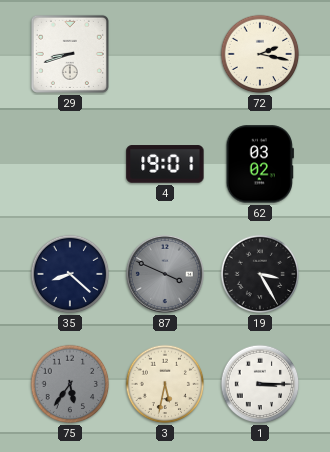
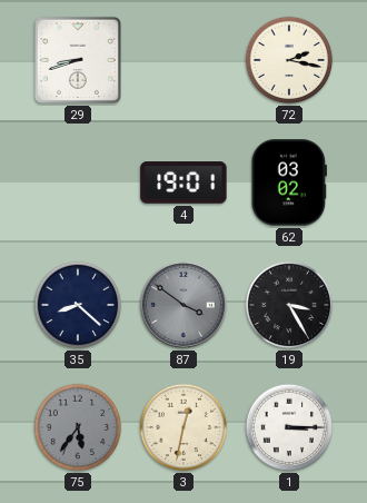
87: 3:49 -> 3:51 (183, 305)
3: 5:32 -> 12:32 (183, 427)
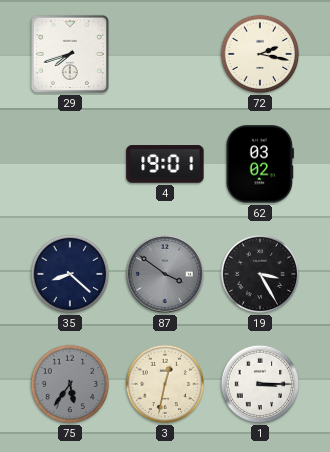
29: 8:42 -> 7:42 (70, 54)
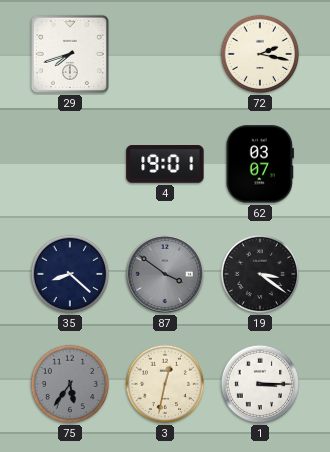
62: 03:02 -> 03:07 (260, 164)
19: 3:25 -> 3:21 (260, 274)
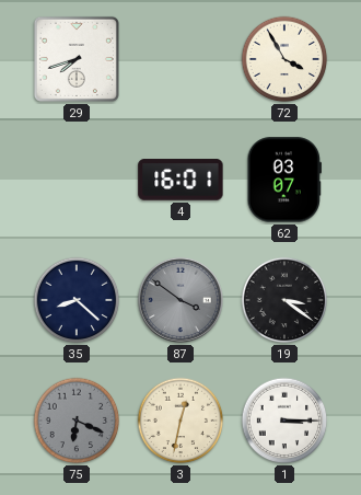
72: 2:17 -> 3:55 (284, 59)
4: 19:01 -> 16:01 (180, 180)
75: 5:36 -> 6:19 (77, 421)
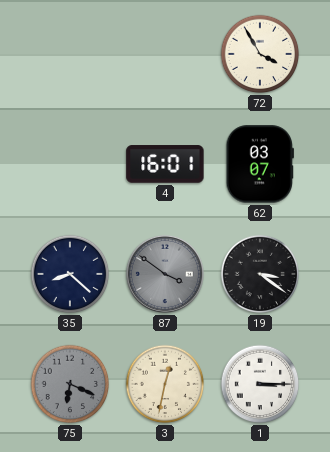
29: 7:42 -> none (77, 59)
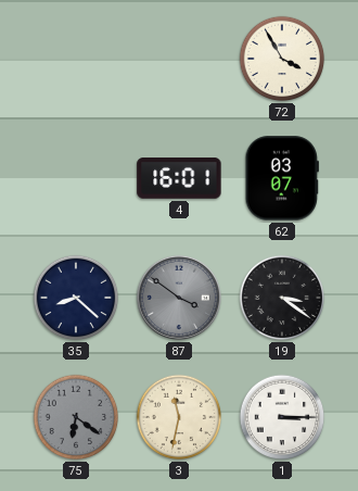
75: 6:19 -> 6:21 (76, 417)
3: 12:32 -> 11:32 (179, 417)
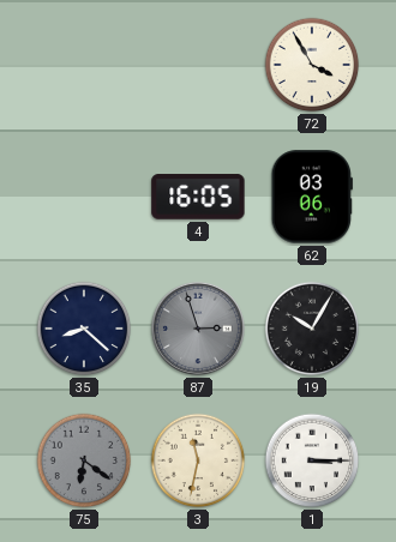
4: 16:01 -> 16:05 (198, 197)
62: 03:07 -> 03:06 (312, 197)
87: 3:51 -> 2:57 (198, 329)
19: 3:21 -> 10:05 (312, 329)
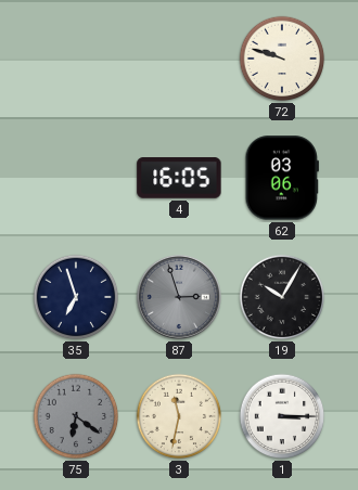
72: 3:55 -> 9:48 (282, 59)
35: 8:22 -> 6:57 (76, 297)
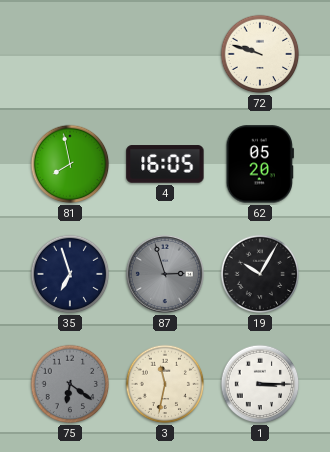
81: none -> 7:58 (70, 164)
62: 03:06 -> 05:20 (260, 164)
